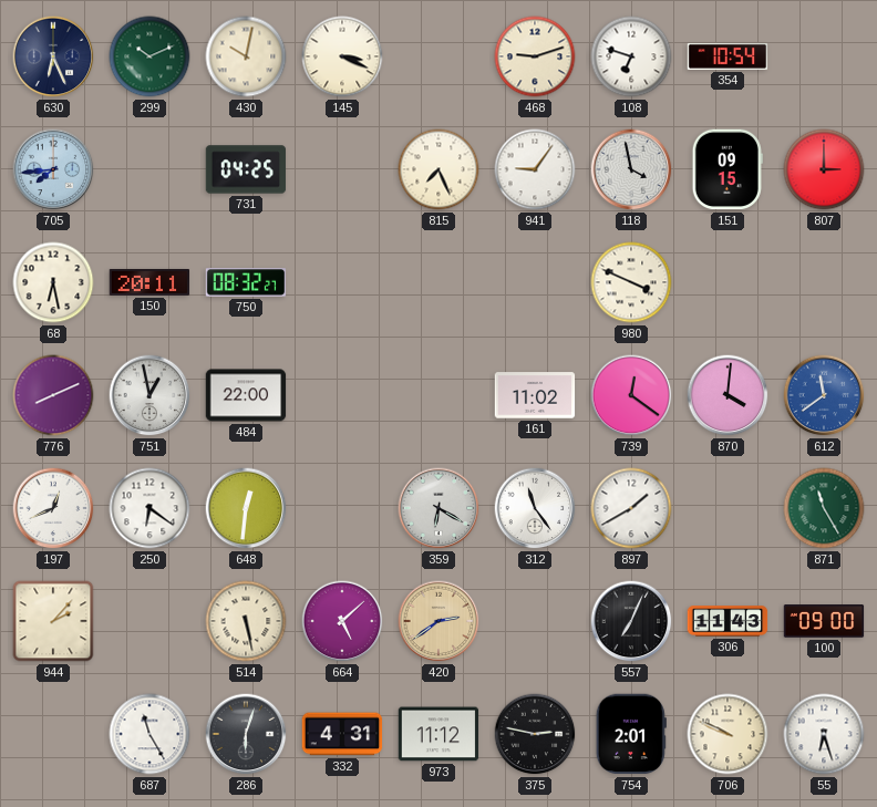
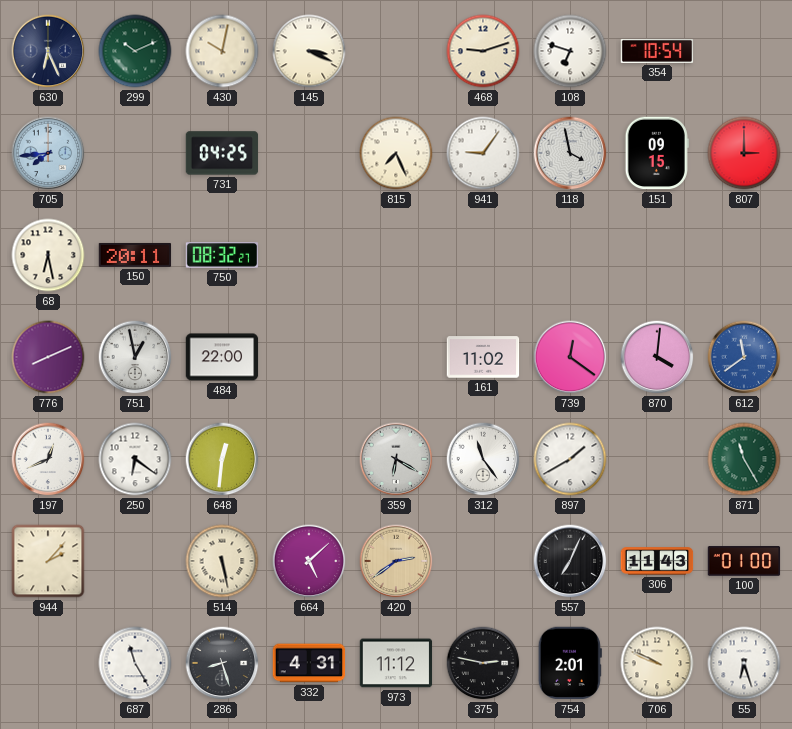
980: 3:49 -> none (631, 282)
100: 09:00 -> 01:00 (744, 561)
286: 6:03 -> 8:27 (222, 663)
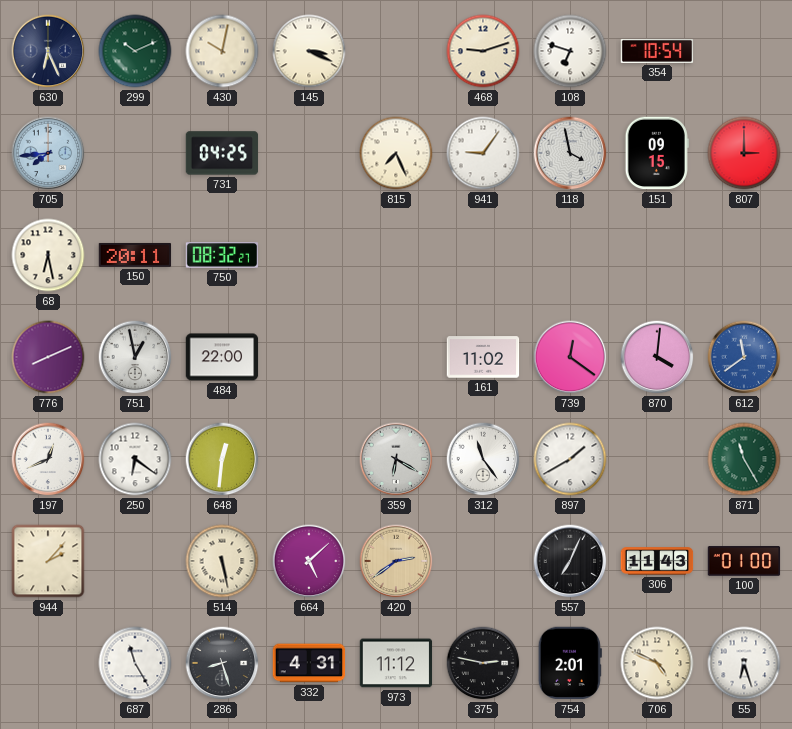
706: 9:49 -> 4:49 (657, 663)
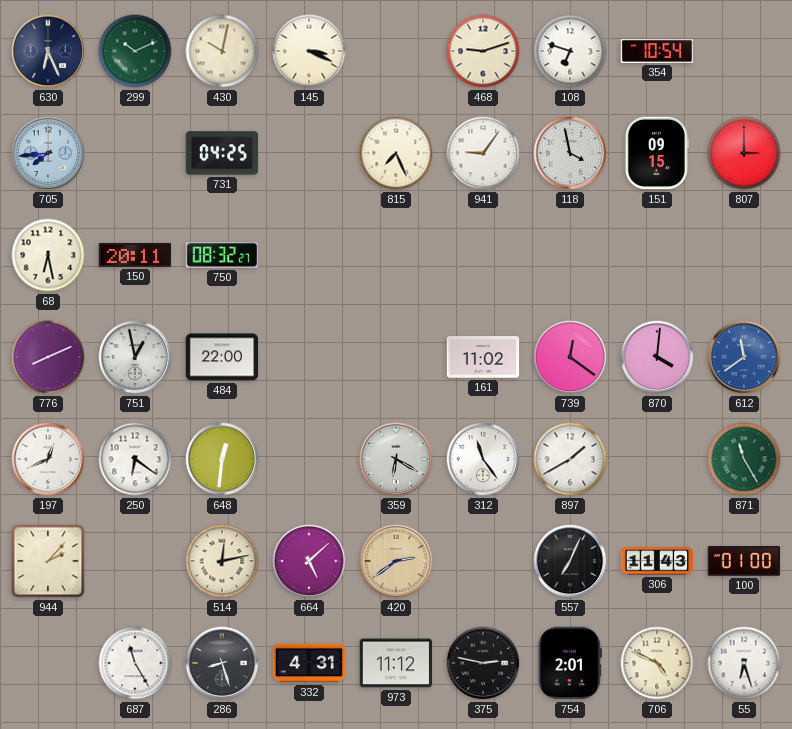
514: 5:28 -> 12:13 (222, 561)
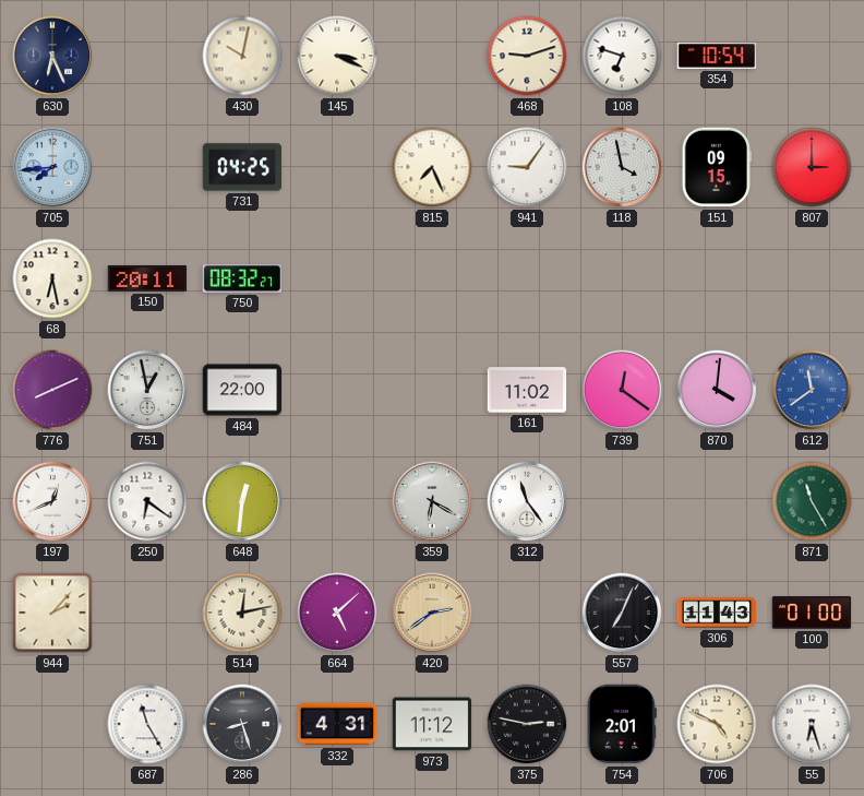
299: 10:11 -> none (135, 51)
897: 1:40 -> none (570, 459)
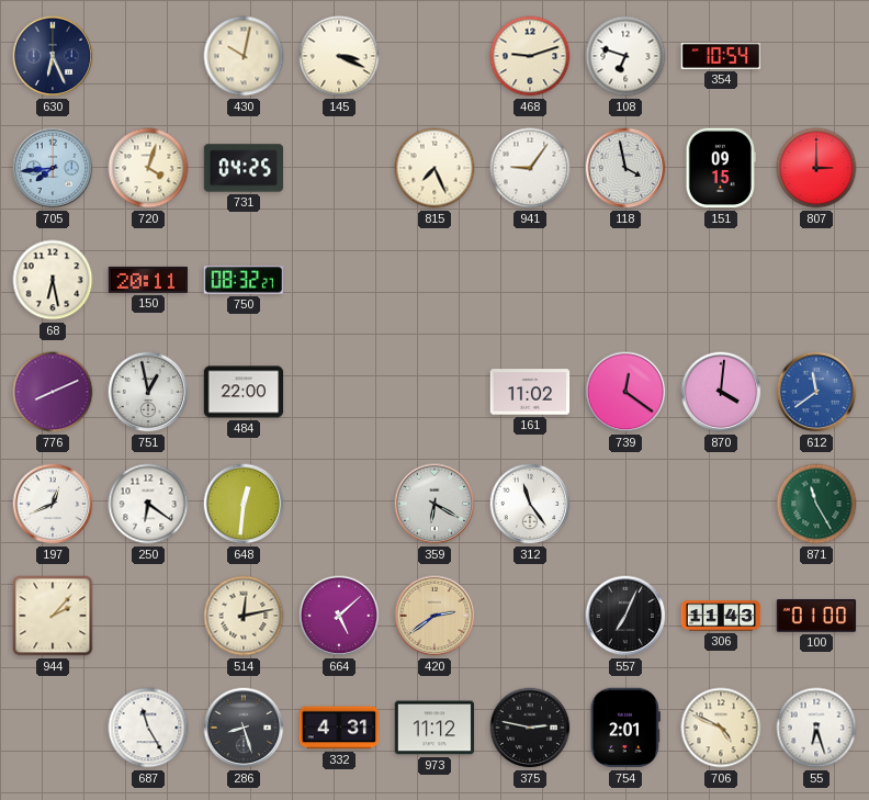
720: none -> 4:03 (148, 168)
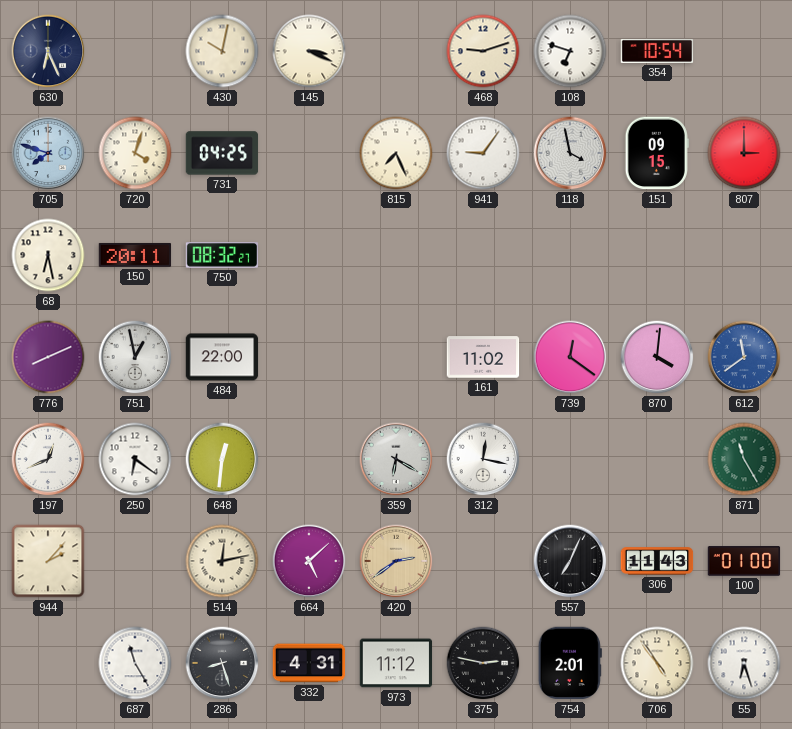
705: 7:44 -> 7:48 (48, 153)
312: 11:24 -> 12:17 (483, 459)
706: 4:49 -> 4:54 (657, 663)
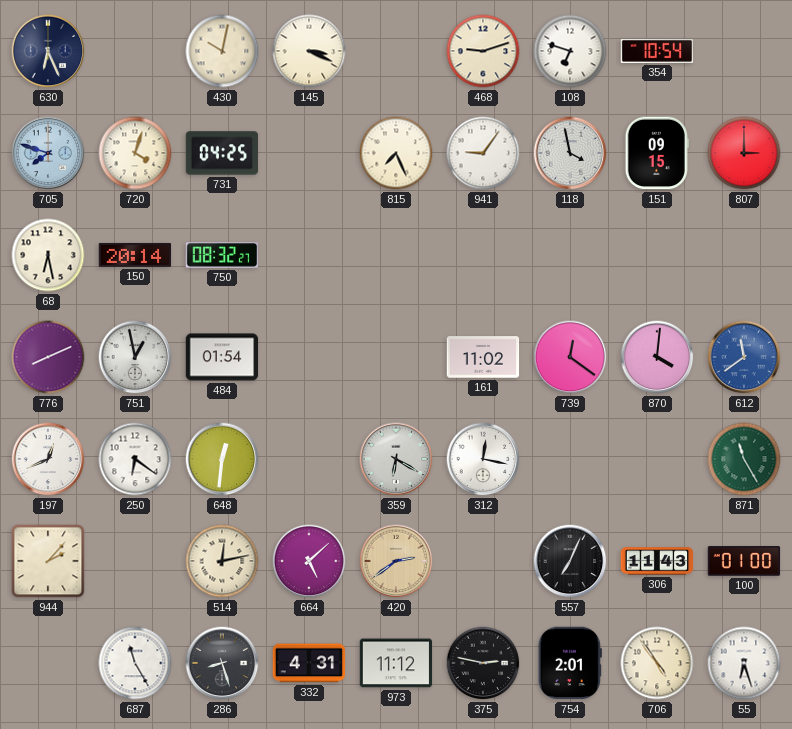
150: 20:11 -> 20:14 (135, 255)
484: 22:00 -> 01:54 (222, 357)
